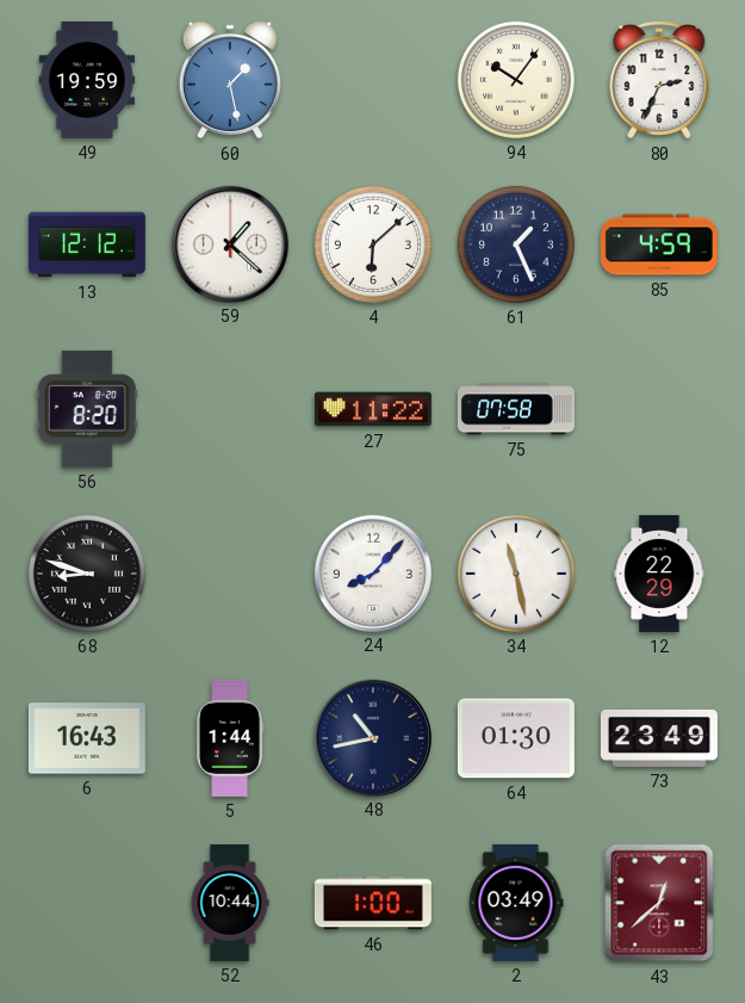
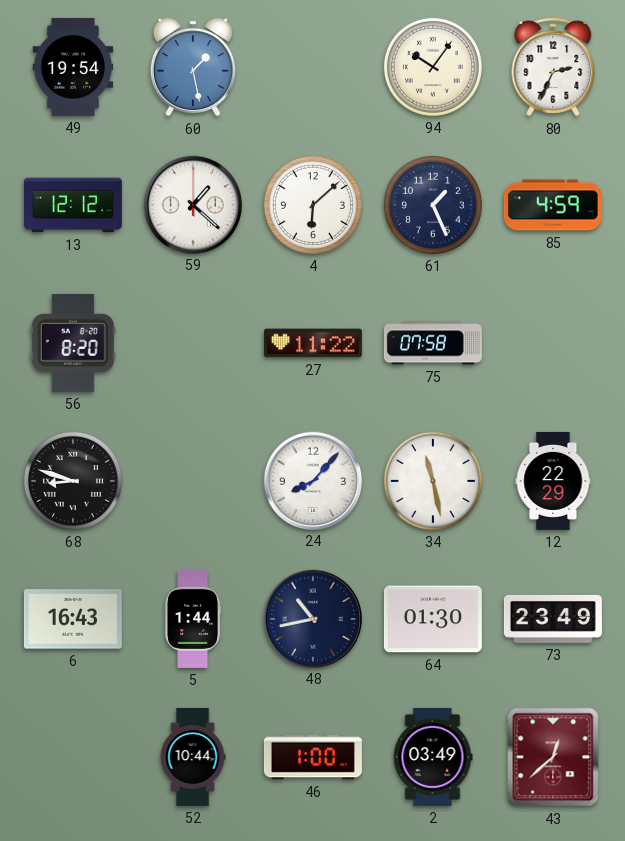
49: 19:59 -> 19:54 (73, 67)
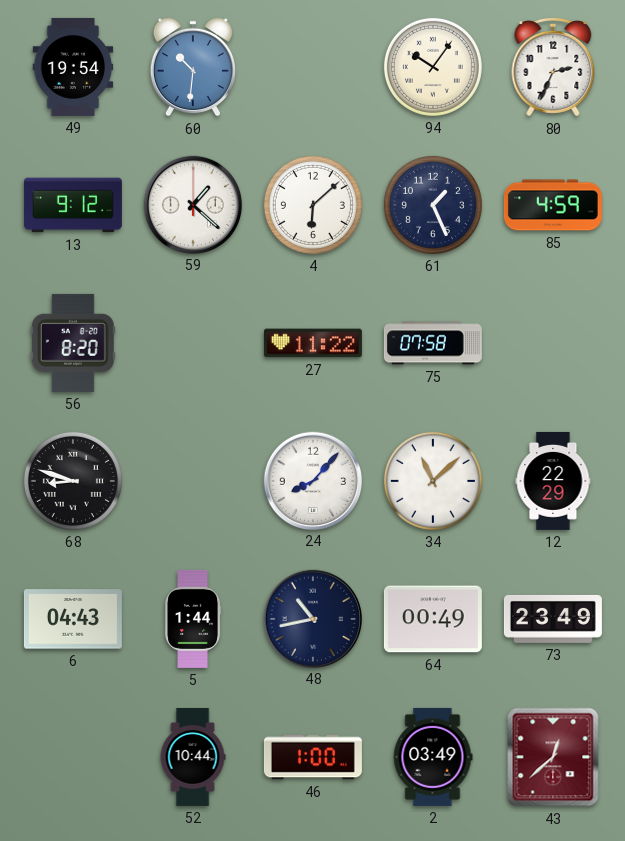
60: 1:28 -> 10:31 (193, 67)
13: 12:12 -> 9:12 (73, 205)
34: 11:28 -> 11:08 (433, 481)
6: 16:43 -> 04:43 (73, 619)
64: 01:30 -> 00:49 (433, 619)
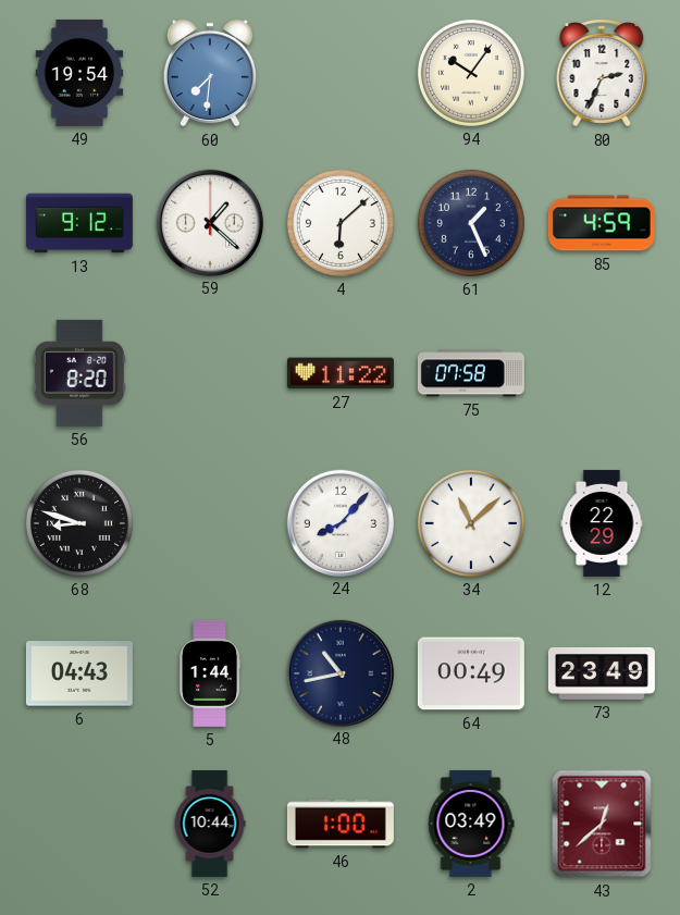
60: 10:31 -> 7:31 (210, 73)
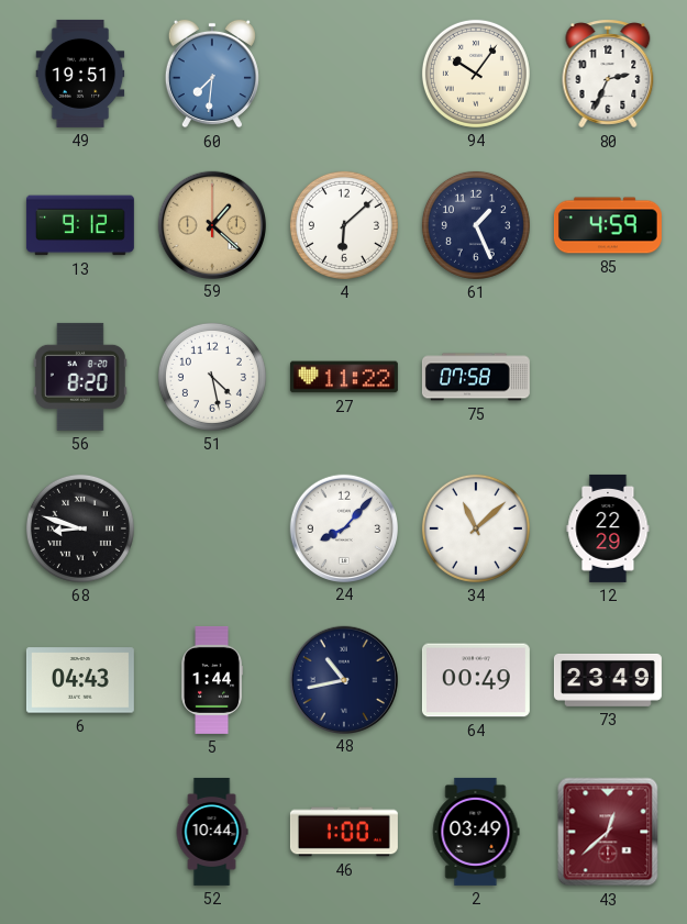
49: 19:54 -> 19:51 (80, 74)
59 dial: white -> champagne (211, 224)
51: none -> 4:28 (212, 377)
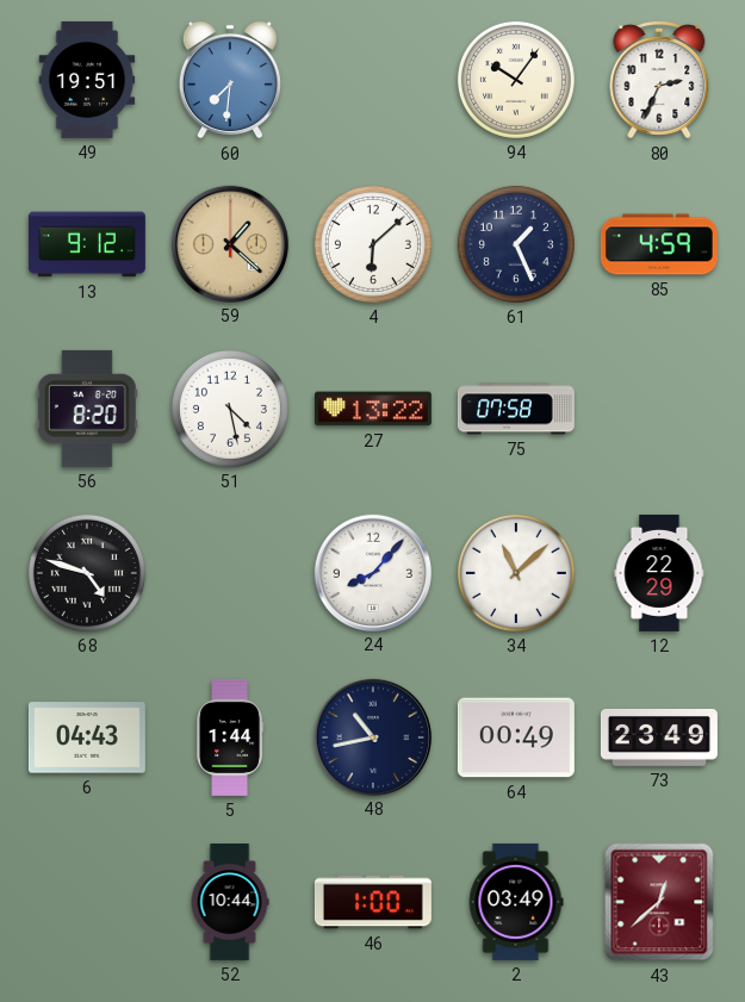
27: 11:22 -> 13:22 (373, 409)
68: 8:48 -> 4:48 (87, 573)
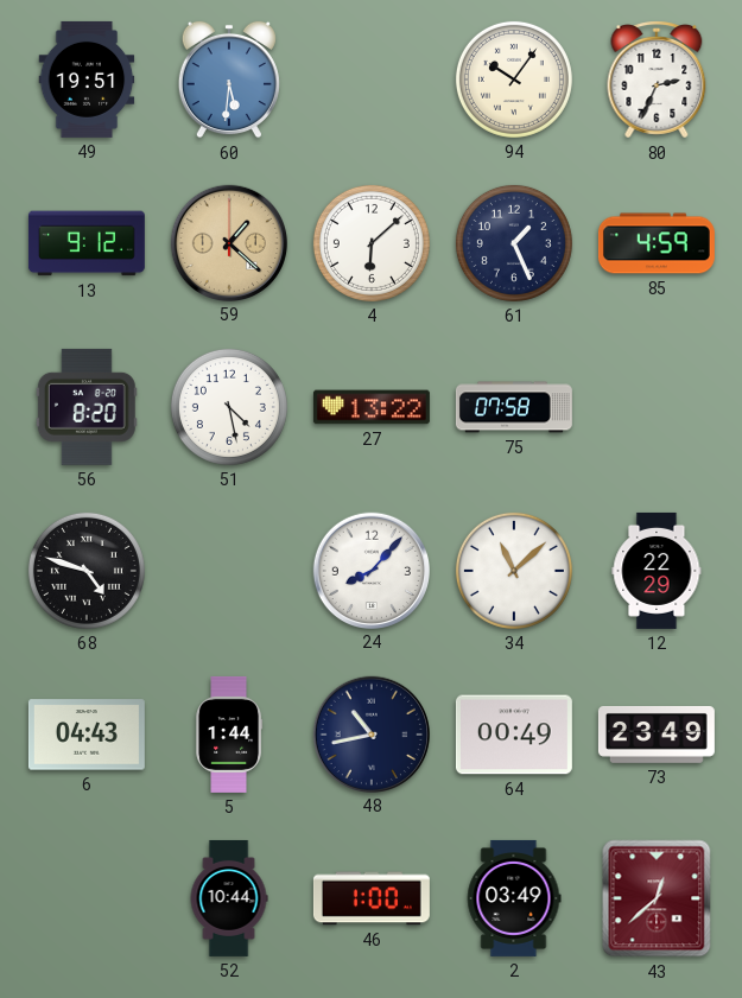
60: 7:31 -> 5:31 (229, 80)
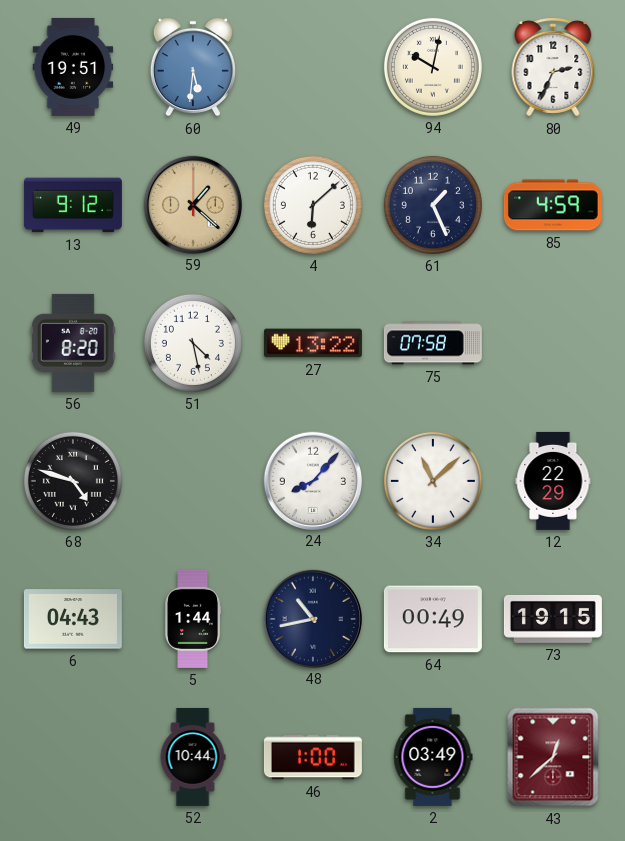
94: 10:06 -> 10:02 (433, 67)
73: 23:49 -> 19:15 (553, 619)
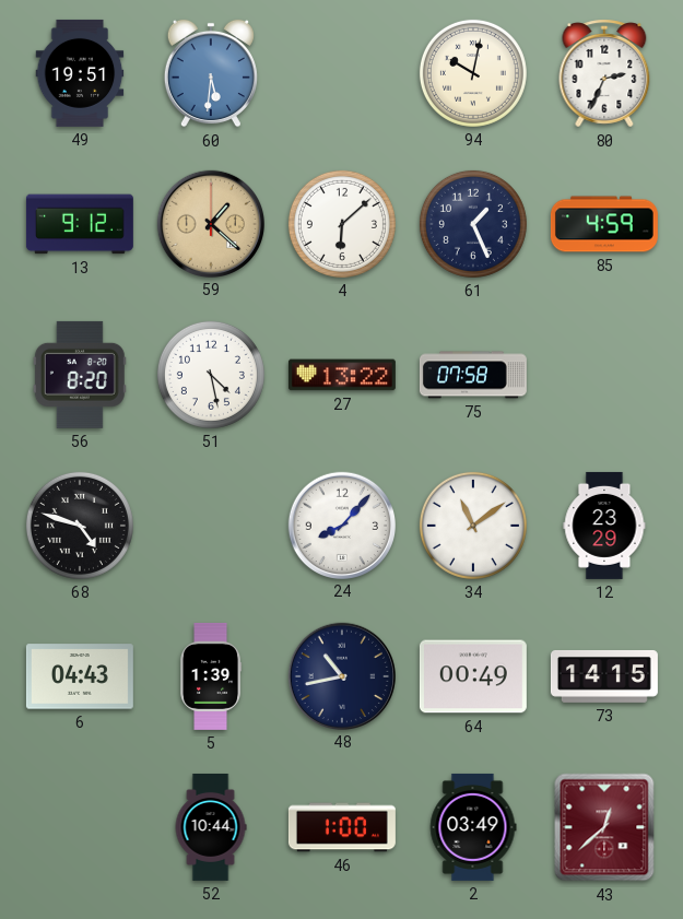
34: 11:08 -> 11:09 (473, 526)
12: 22:29 -> 23:29 (604, 526)
5: 1:44 -> 1:39 (211, 676)
73: 19:15 -> 14:15 (604, 676)
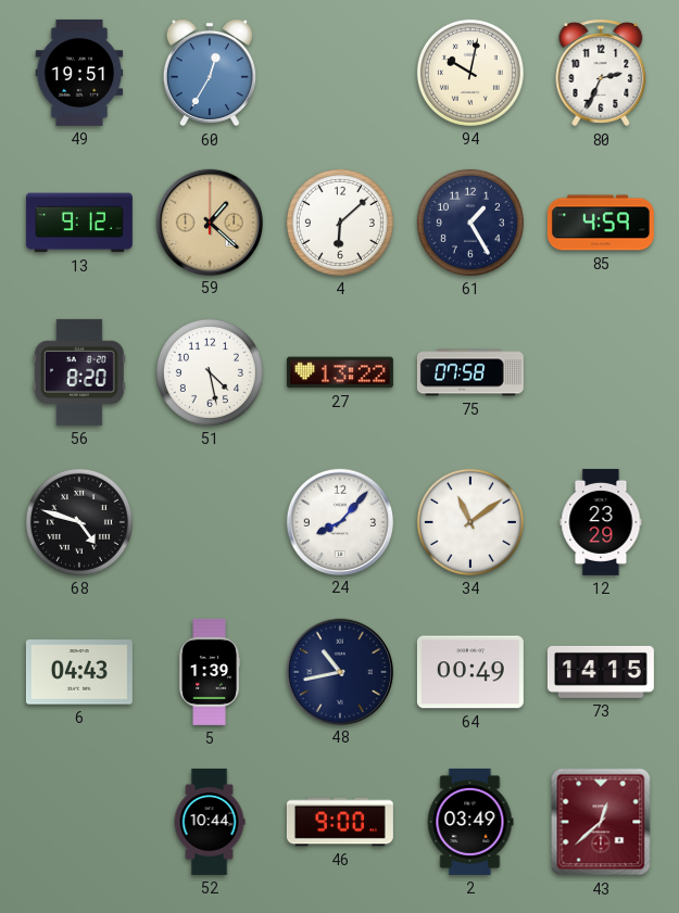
60: 5:31 -> 12:35 (210, 73)
61: 1:26 -> 1:25 (470, 223)
46: 1:00 -> 9:00 (340, 822)
